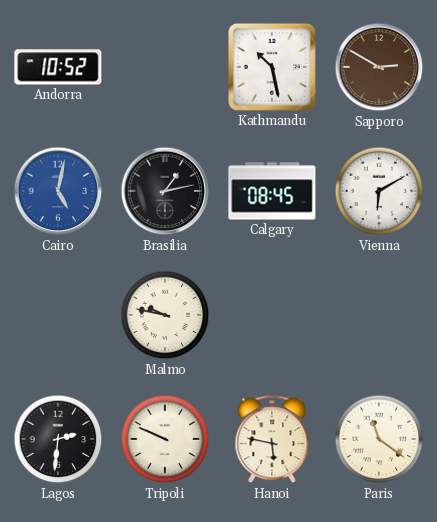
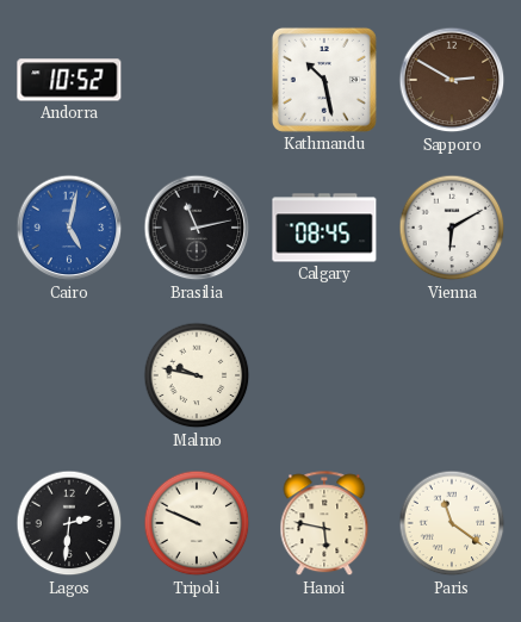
Brasilia: 1:13 -> 11:13 (197, 228)
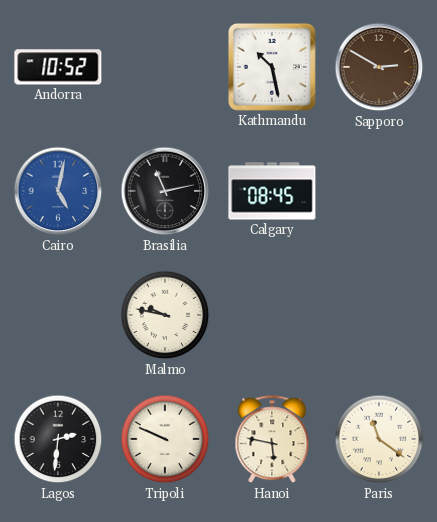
Vienna: 6:10 -> none (452, 228)
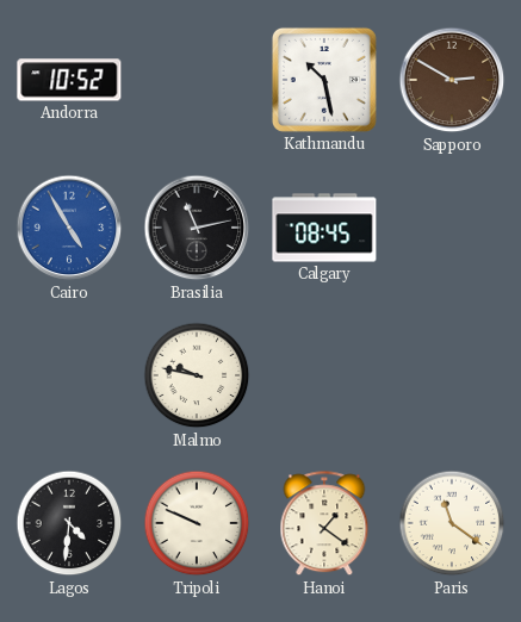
Cairo: 5:02 -> 4:55 (69, 228)
Lagos: 2:31 -> 4:31 (69, 523)
Hanoi: 5:47 -> 1:21 (324, 524)
